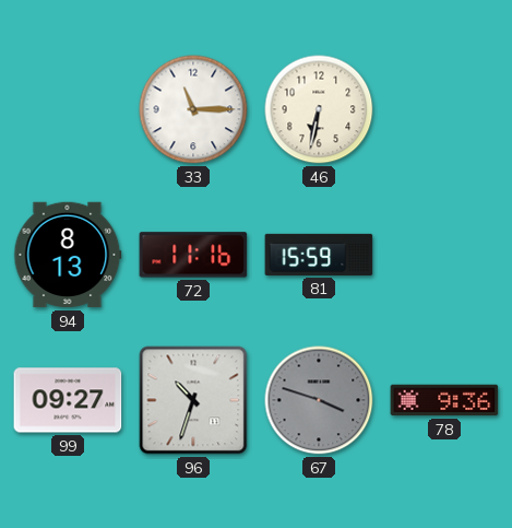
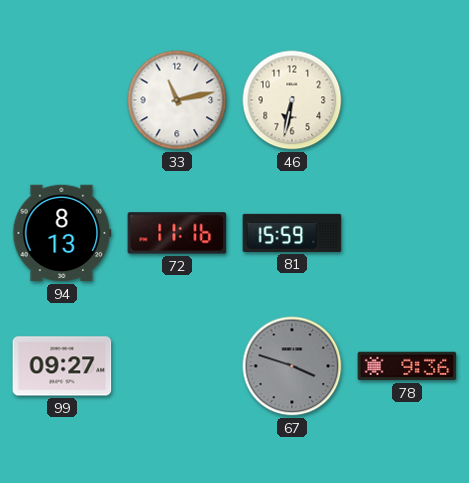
33: 11:15 -> 11:13 (177, 100)
96: 10:33 -> none (193, 400)
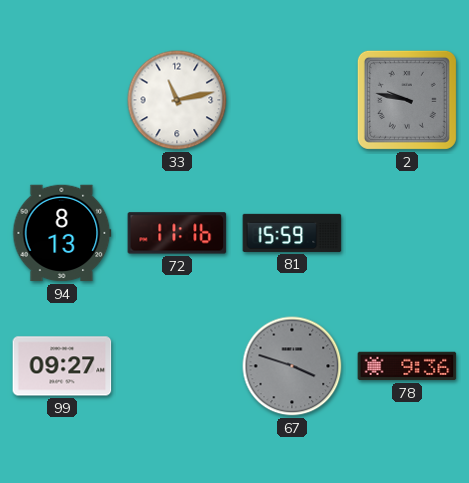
46: 6:32 -> none (292, 100)
2: none -> 9:47 (407, 100)
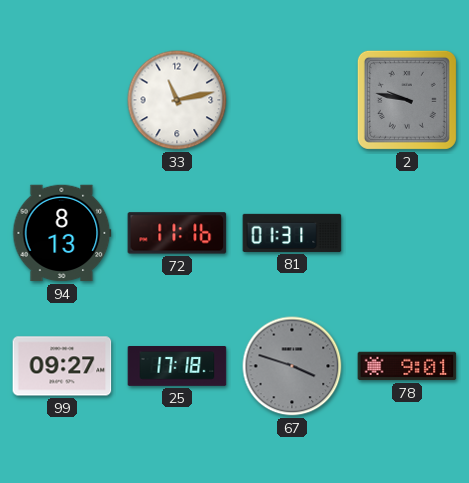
81: 15:59 -> 01:31 (292, 233)
25: none -> 17:18 (177, 367)
78: 9:36 -> 9:01 (407, 366)
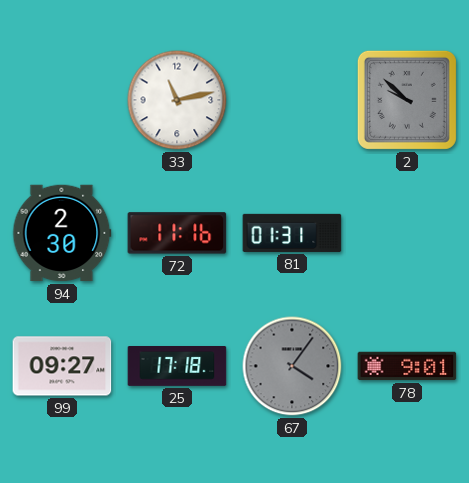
2: 9:47 -> 9:52 (407, 100)
94: 8:13 -> 2:30 (62, 233)
67: 3:48 -> 4:06 (292, 366)
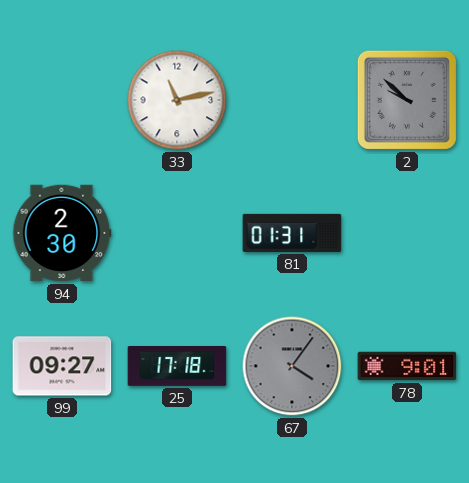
72: 11:16 -> none (177, 233)
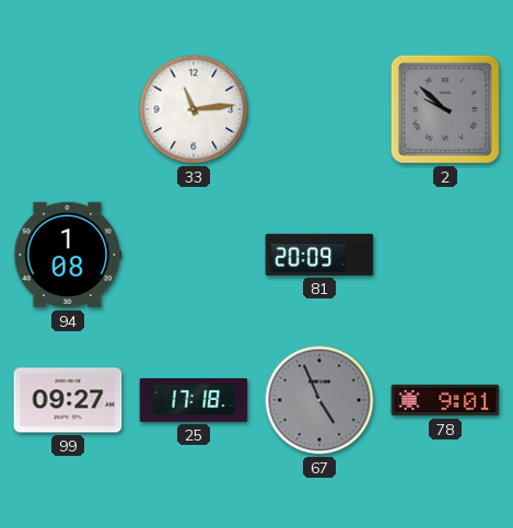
33: 11:13 -> 11:14 (194, 109)
94: 2:30 -> 1:08 (68, 255)
81: 01:31 -> 20:09 (319, 255)
67: 4:06 -> 4:56 (319, 400)
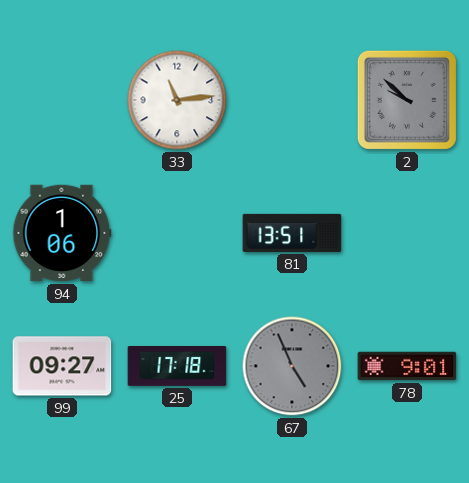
94: 1:08 -> 1:06 (62, 233)
81: 20:09 -> 13:51 (292, 233)
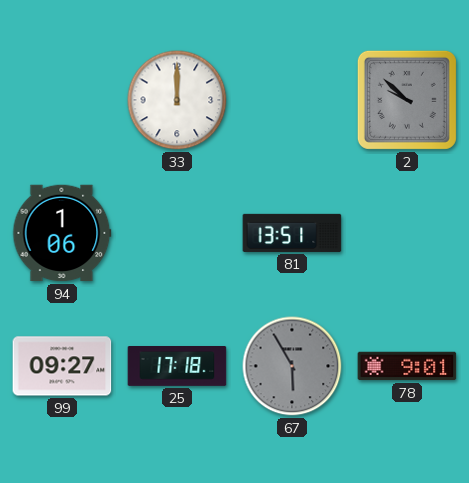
33: 11:14 -> 12:00 (177, 100)
67: 4:56 -> 5:55 (292, 366)
